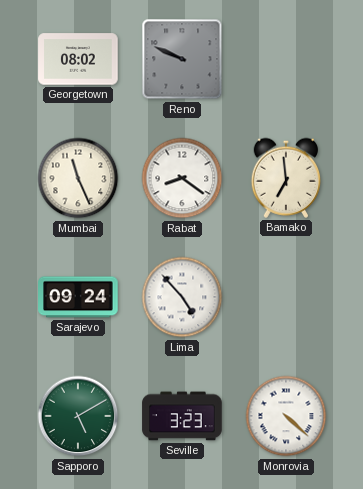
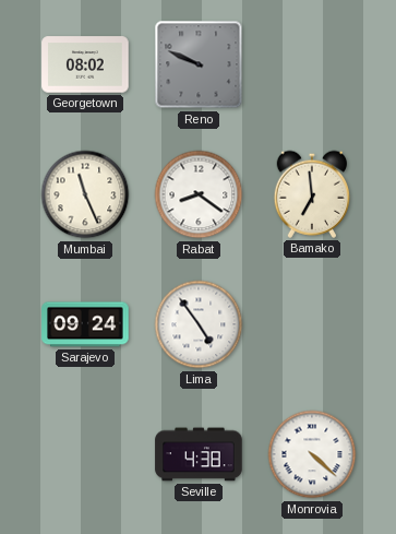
Lima: 4:53 -> 4:54 (199, 324)
Sapporo: 5:10 -> none (78, 416)
Seville: 3:23 -> 4:38 (199, 454)
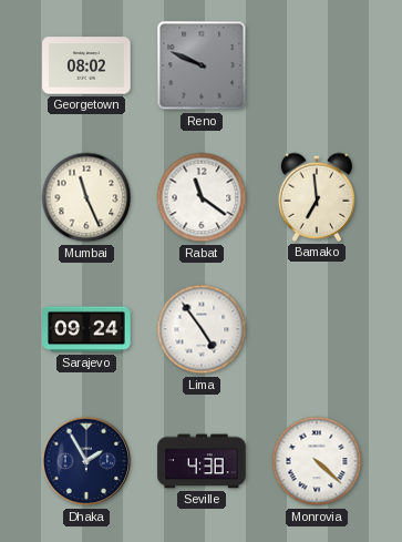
Rabat: 8:21 -> 11:21 (202, 197)
Dhaka: none -> 1:55 (86, 461)
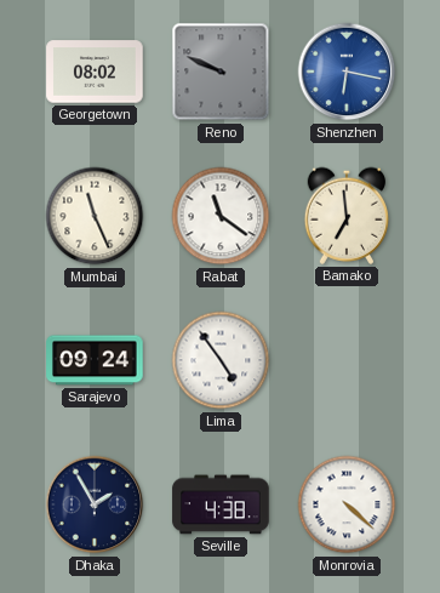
Shenzhen: none -> 6:17 (347, 72)
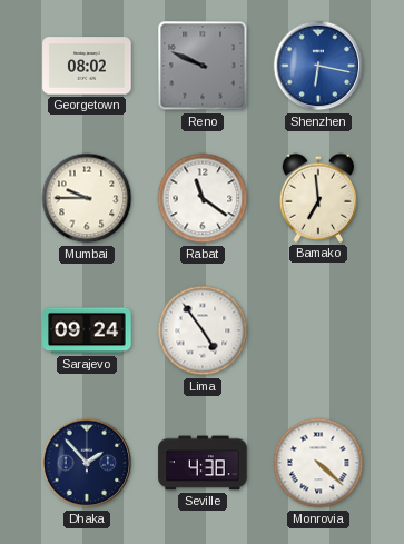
Mumbai: 11:26 -> 9:45 (87, 198)
Dhaka: 1:55 -> 1:53 (87, 463)
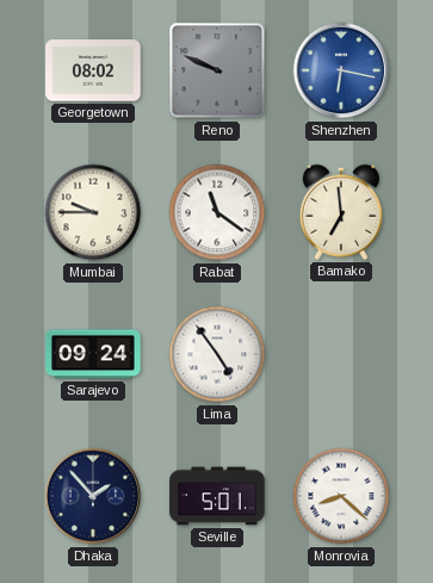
Seville: 4:38 -> 5:01 (217, 496)
Monrovia: 4:22 -> 8:22 (341, 496)
